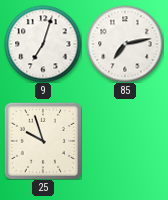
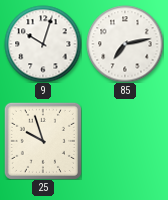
9: 7:03 -> 10:03 (43, 44)
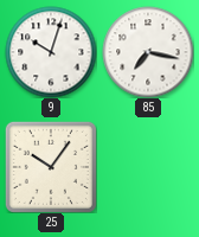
85: 7:13 -> 7:17 (148, 52)
25: 9:57 -> 10:06 (51, 167)
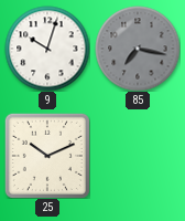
85 dial: white -> grey (138, 49)
25: 10:06 -> 10:11 (47, 156)
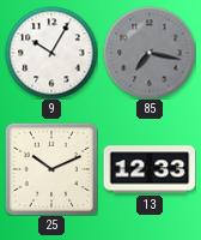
9: 10:03 -> 10:05 (51, 53)
13: none -> 12:33 (150, 169)
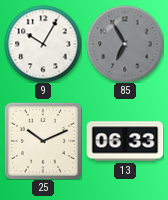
85: 7:17 -> 6:55 (125, 44)
13: 12:33 -> 06:33 (125, 141)
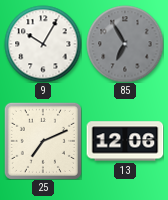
25: 10:11 -> 7:11 (43, 141)
13: 06:33 -> 12:06 (125, 141)
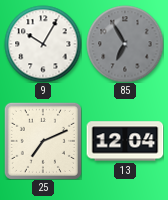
13: 12:06 -> 12:04 (125, 141)
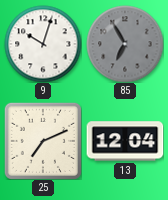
9: 10:05 -> 10:03 (43, 44)
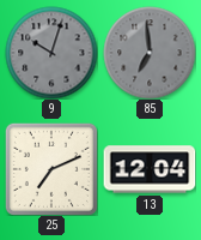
9 dial: white -> grey (51, 53)
85: 6:55 -> 6:59 (150, 53)
